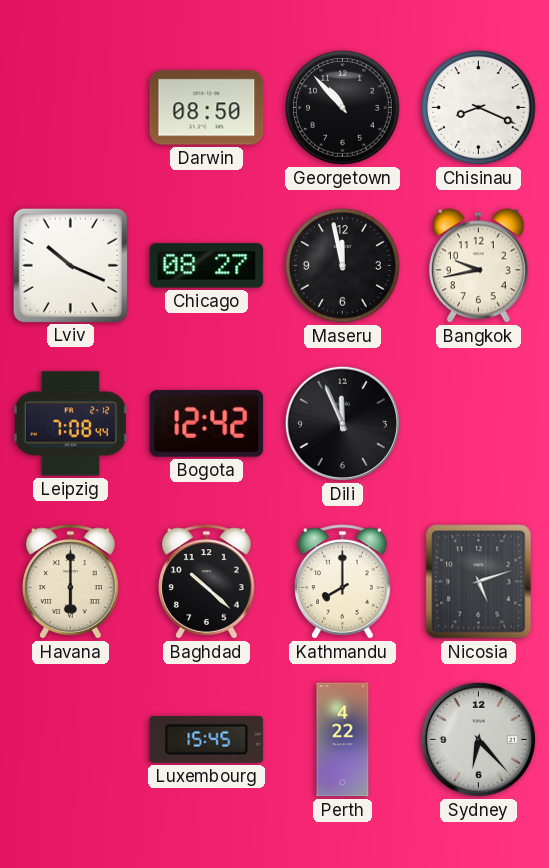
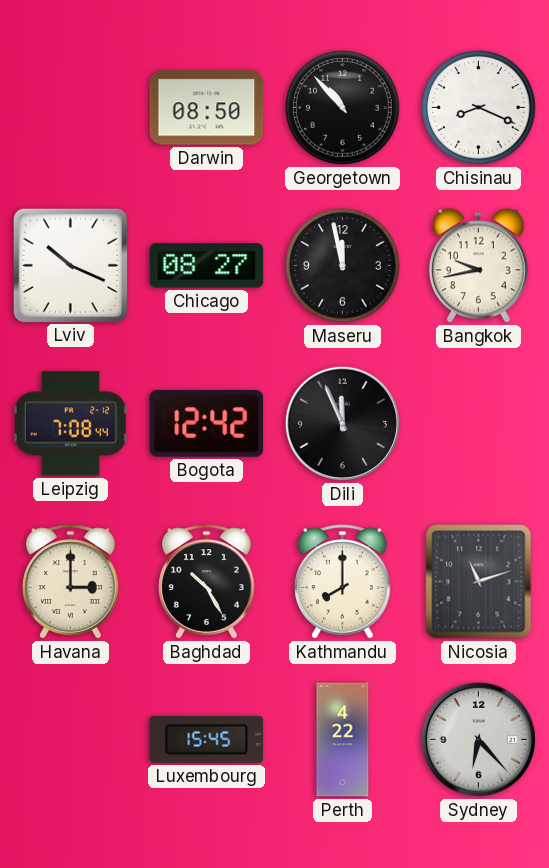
Havana: 6:00 -> 3:00 (71, 582)
Baghdad: 10:22 -> 10:25 (207, 582)
Nicosia: 5:12 -> 11:12 (479, 582)
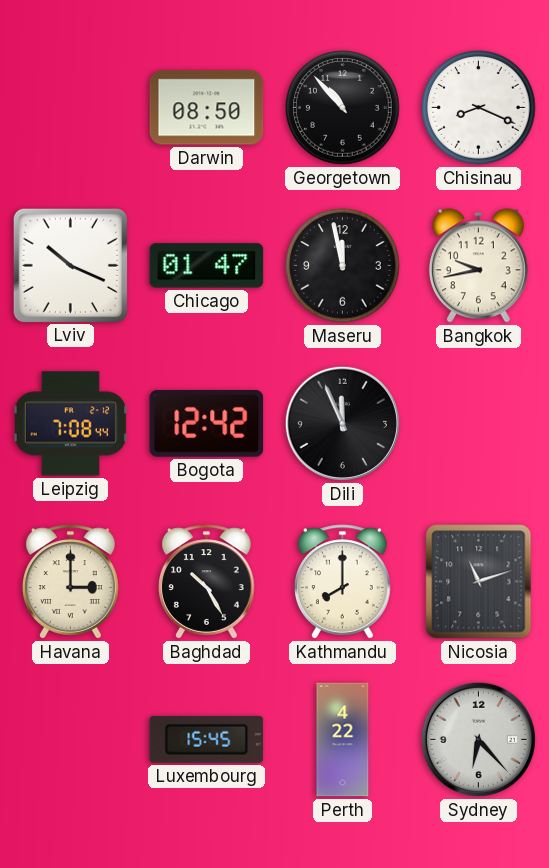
Chicago: 08:27 -> 01:47 (207, 266)
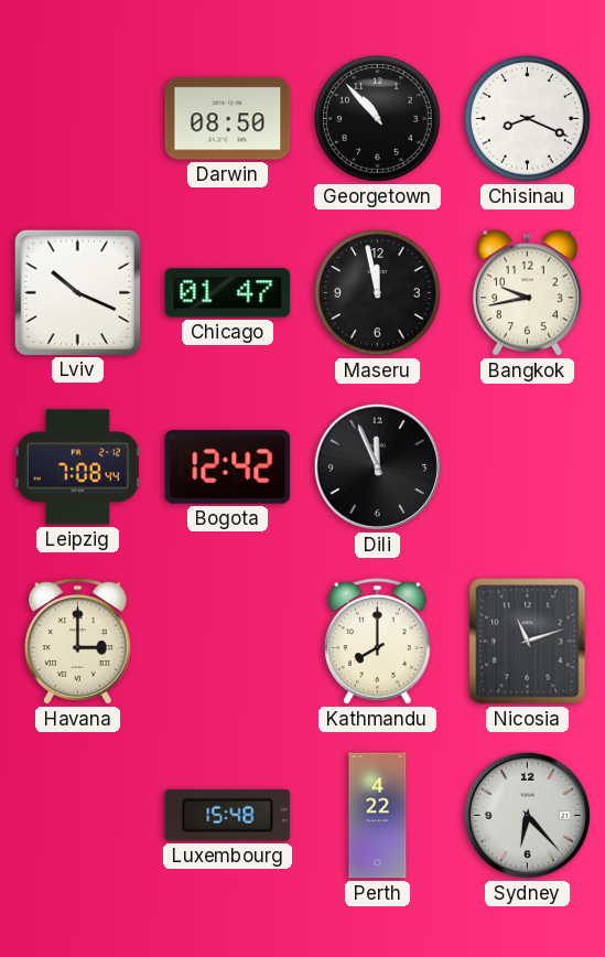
Baghdad: 10:25 -> none (207, 582)
Luxembourg: 15:45 -> 15:48 (228, 815)
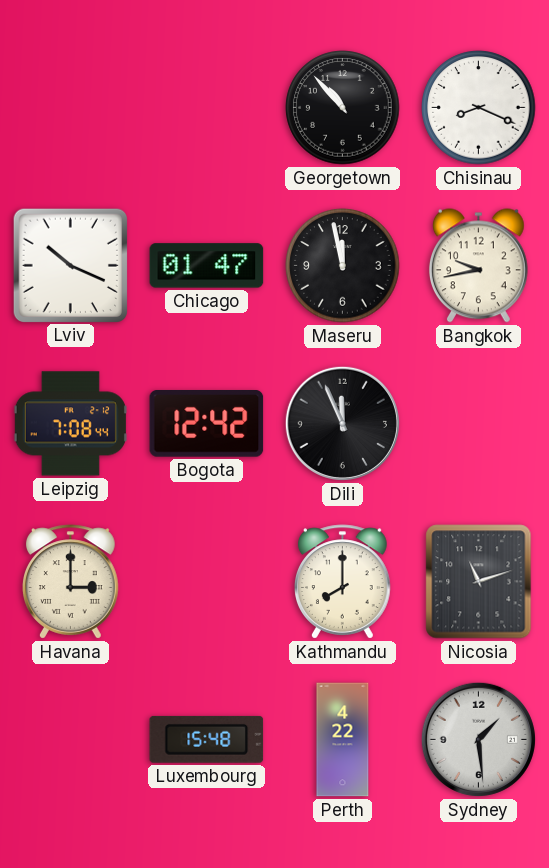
Darwin: 08:50 -> none (228, 119)
Sydney: 6:23 -> 1:29 (478, 739)
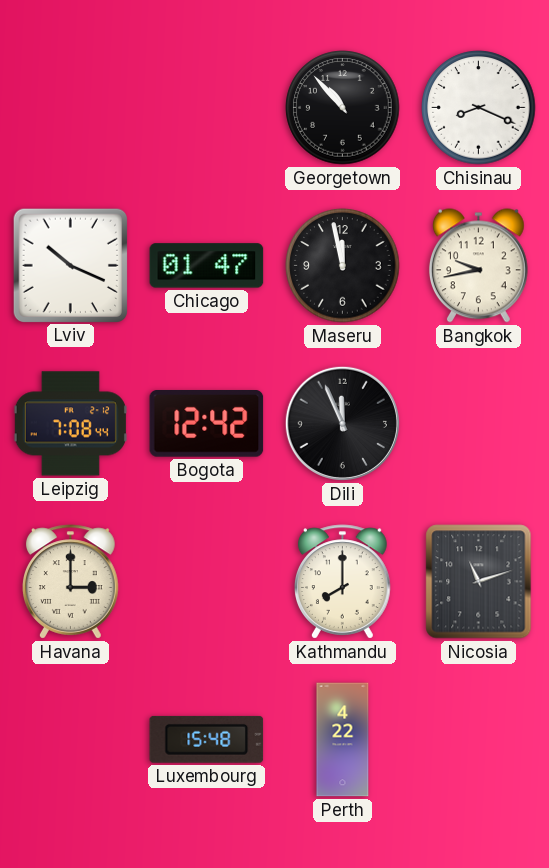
Sydney: 1:29 -> none (478, 739)
